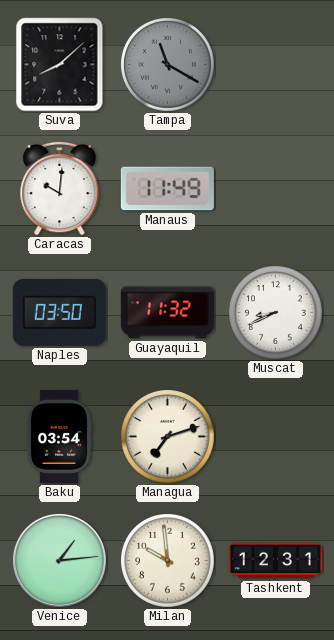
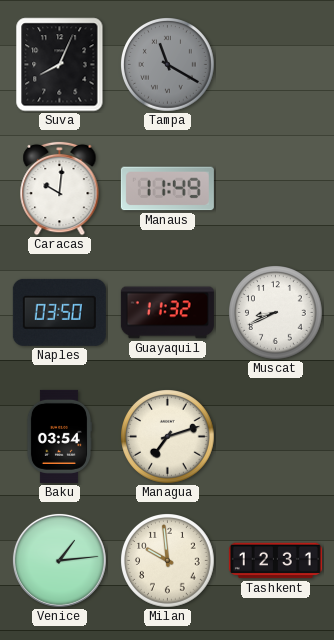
Suva: 8:08 -> 8:04 (60, 65)
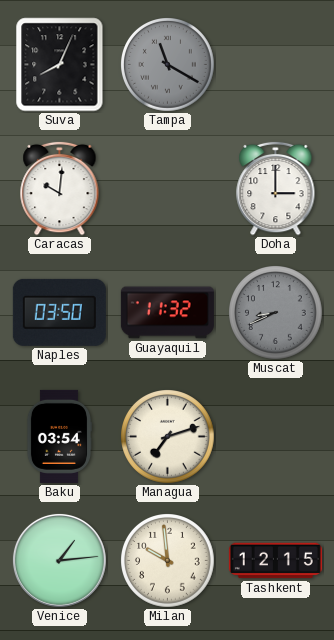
Manaus: 11:49 -> none (167, 189)
Doha: none -> 3:00 (276, 188)
Muscat dial: white -> grey (276, 313)
Tashkent: 12:31 -> 12:15 (275, 561)
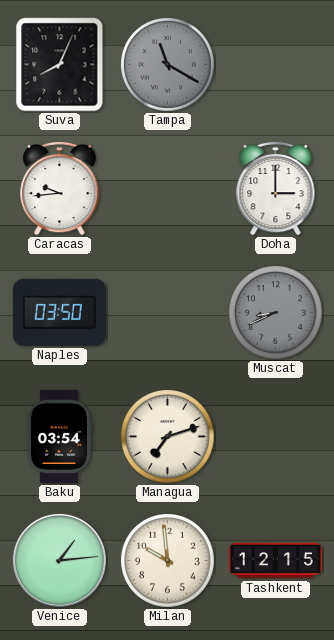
Caracas: 10:01 -> 9:44 (60, 188)
Guayaquil: 11:32 -> none (167, 313)
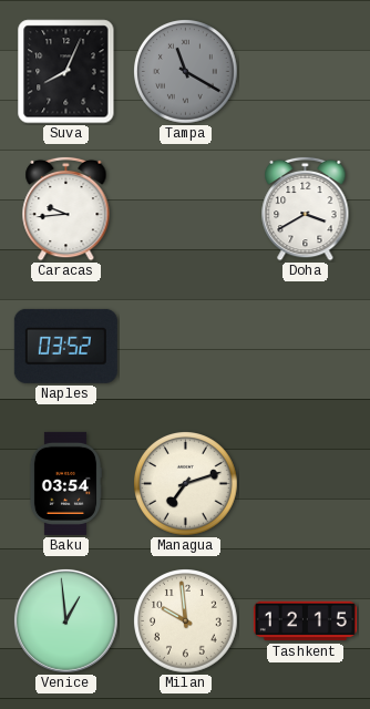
Doha: 3:00 -> 3:40 (306, 208)
Naples: 03:50 -> 03:52 (65, 346)
Muscat: 8:41 -> none (276, 313)
Venice: 1:14 -> 12:59 (65, 620)
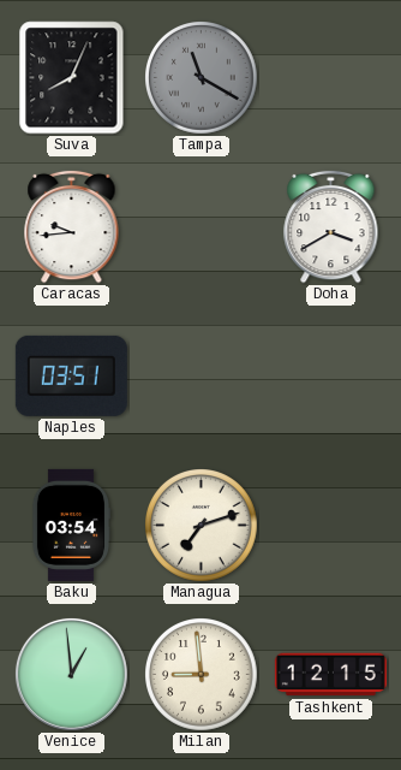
Naples: 03:52 -> 03:51 (71, 375)
Milan: 9:59 -> 8:59 (202, 675)
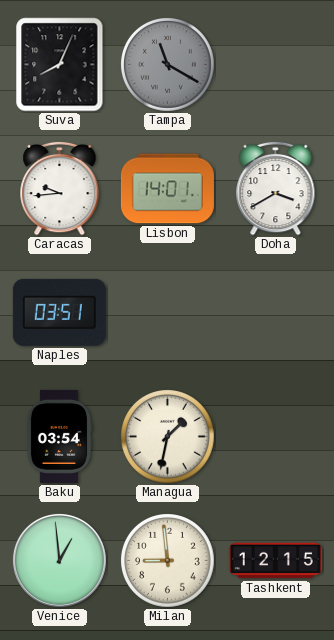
Lisbon: none -> 14:01 (167, 189)
Managua: 7:12 -> 1:32 (168, 437)
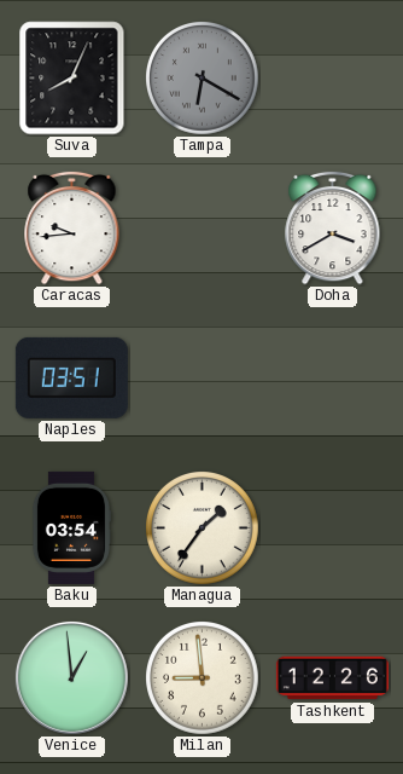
Tampa: 11:20 -> 6:20 (203, 79)
Lisbon: 14:01 -> none (167, 189)
Managua: 1:32 -> 1:36 (203, 528)
Tashkent: 12:15 -> 12:26 (332, 678)
